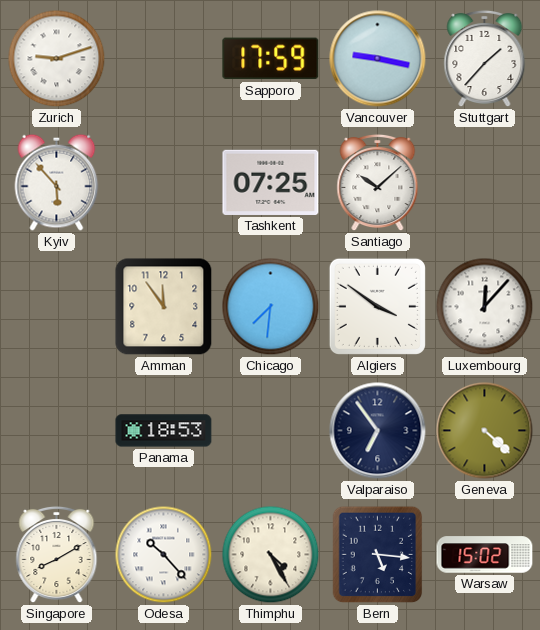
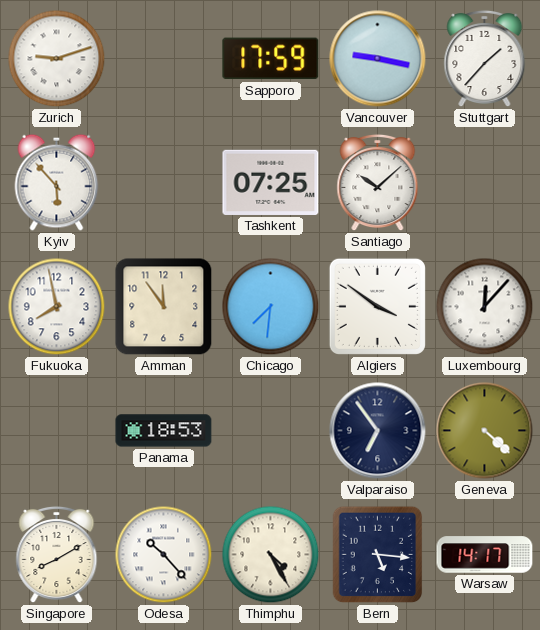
Fukuoka: none -> 7:58 (57, 307)
Warsaw: 15:02 -> 14:17 (485, 555)
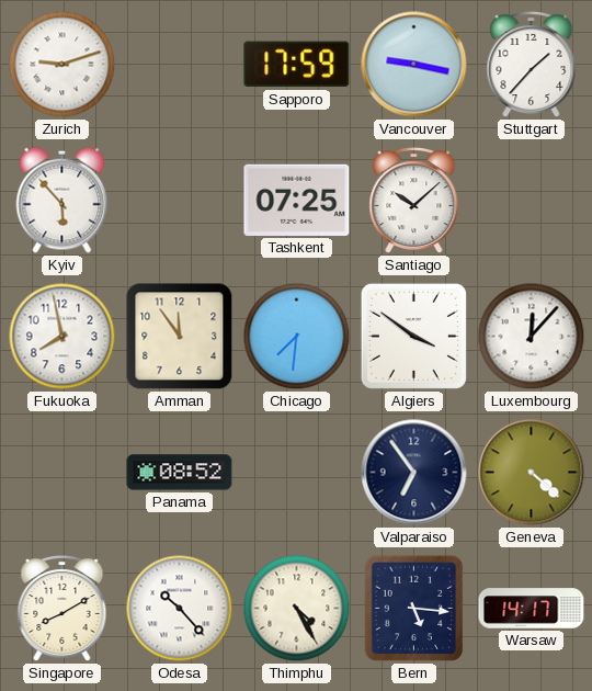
Panama: 18:53 -> 08:52 (180, 473)
